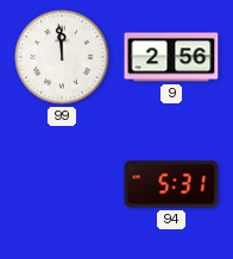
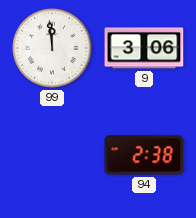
9: 2:56 -> 3:06 (144, 48)
94: 5:31 -> 2:38 (144, 155)
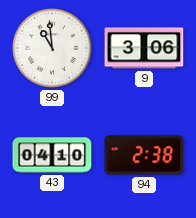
99: 11:59 -> 10:59 (52, 48)
43: none -> 04:10 (52, 155)
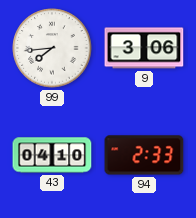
99: 10:59 -> 7:44 (52, 48)
94: 2:38 -> 2:33 (144, 155)
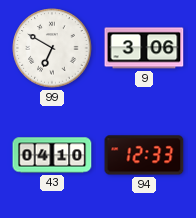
99: 7:44 -> 6:50 (52, 48)
94: 2:33 -> 12:33 (144, 155)
